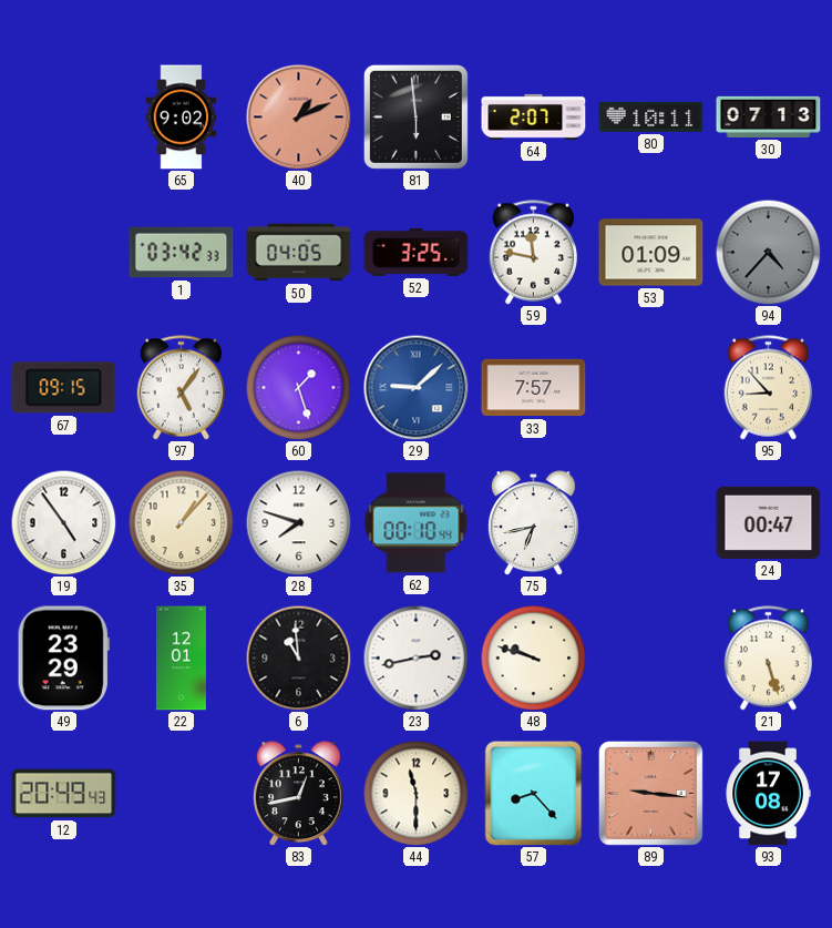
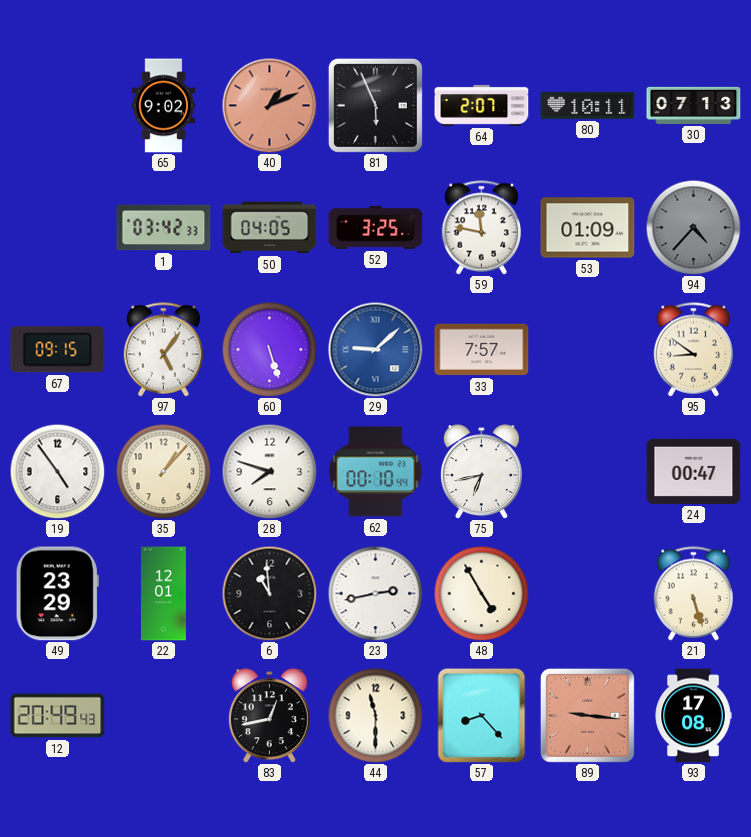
81: 5:59 -> 5:56 (375, 105)
60: 1:27 -> 5:27 (269, 349)
95: 8:53 -> 8:51 (693, 350)
48: 9:48 -> 4:55 (481, 593)
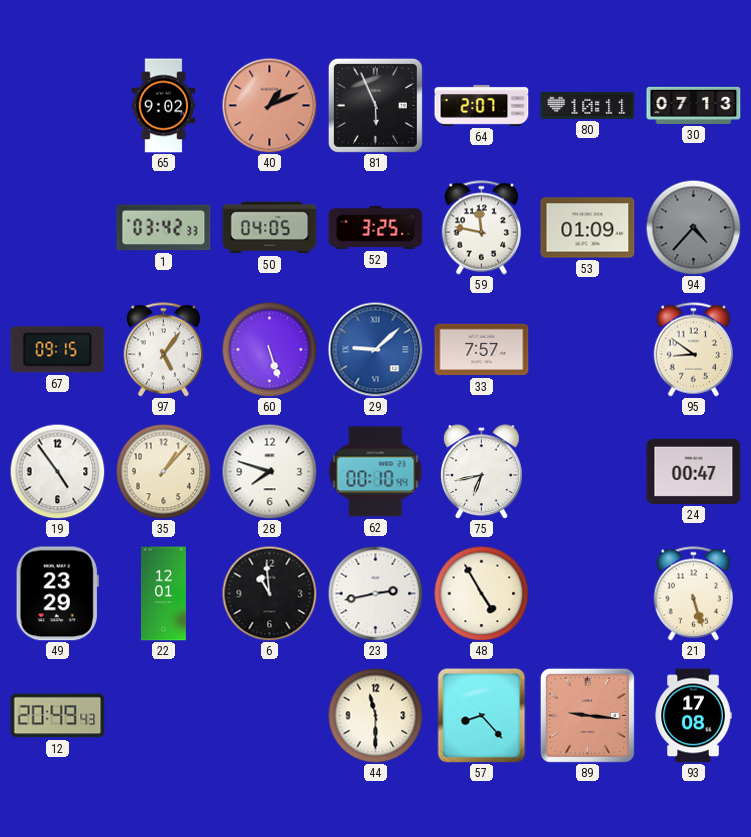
83: 12:43 -> none (269, 716)
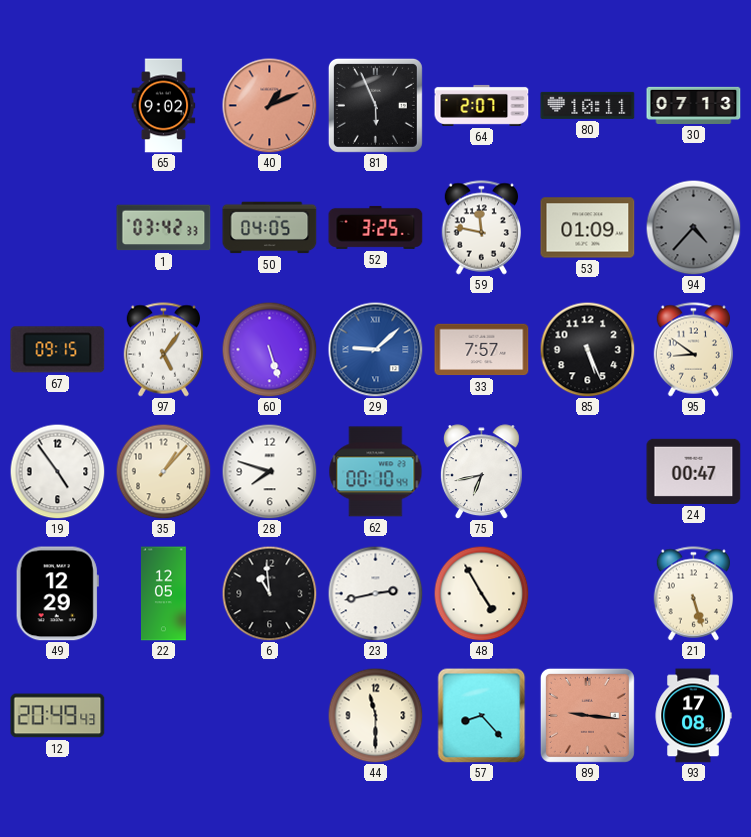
85: none -> 5:26 (587, 349)
49: 23:29 -> 12:29 (57, 594)
22: 12:01 -> 12:05 (163, 594)
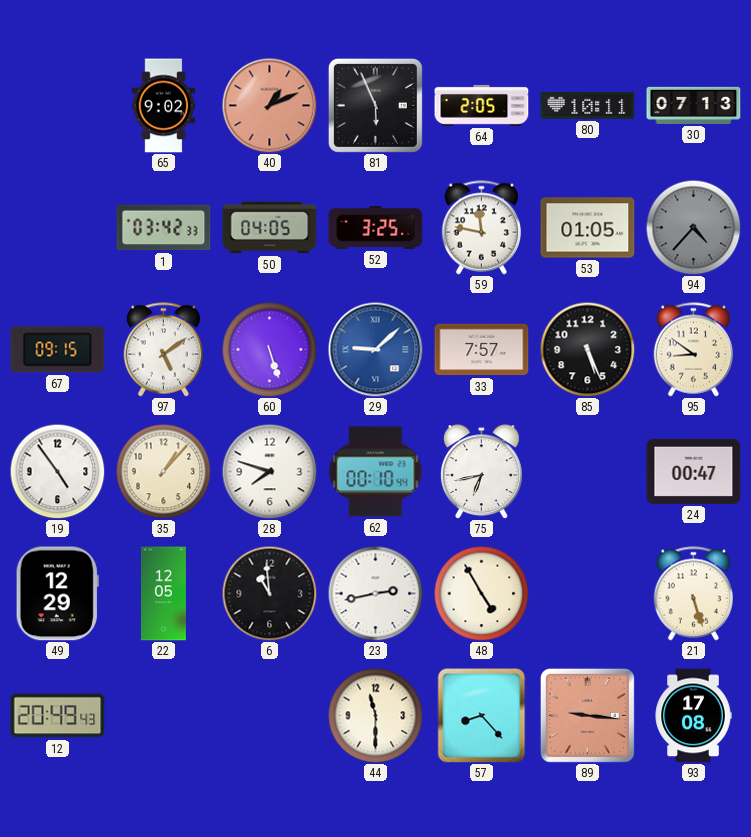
64: 2:07 -> 2:05 (482, 105)
53: 01:09 -> 01:05 (588, 228)
97: 5:06 -> 5:09 (163, 350)
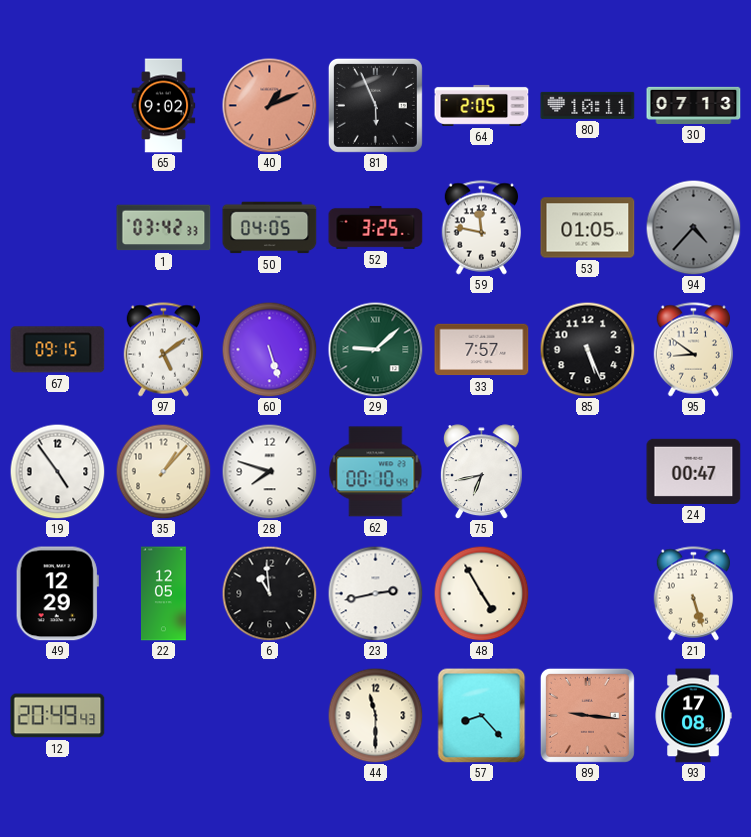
29 dial: blue -> green (375, 349)
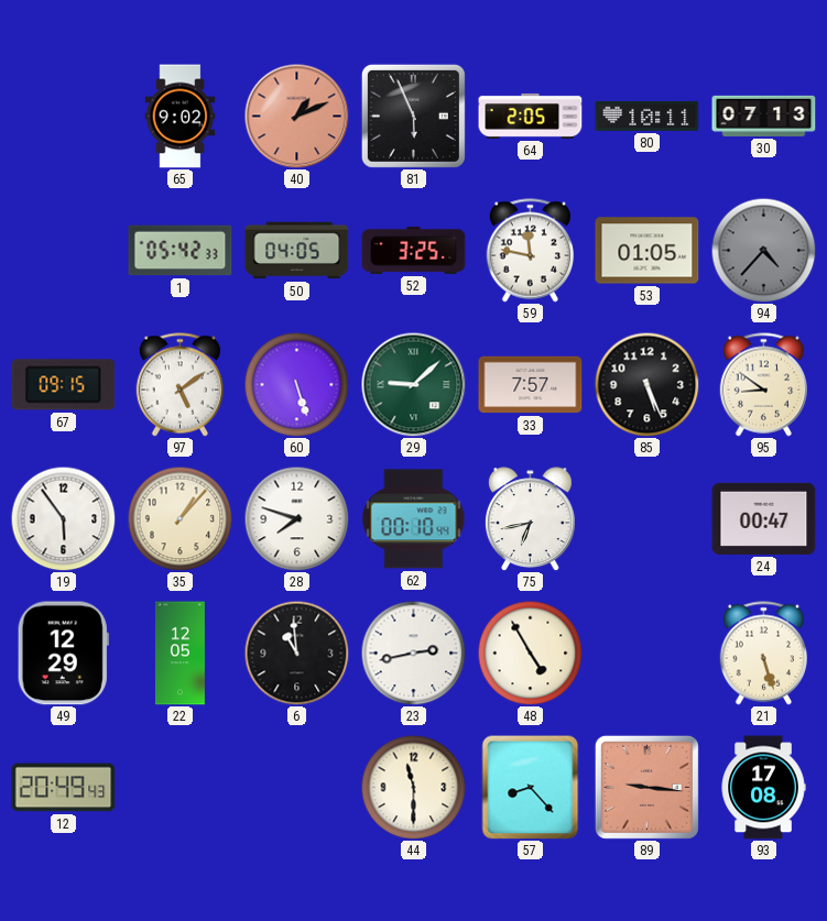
1: 03:42 -> 05:42 (181, 251)
19: 4:54 -> 5:54 (63, 518)
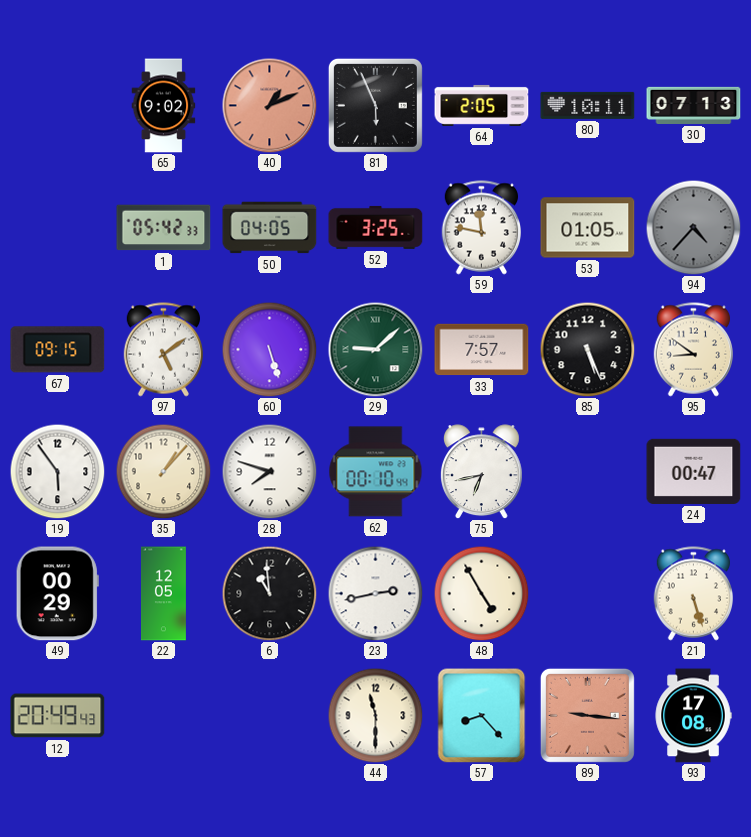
49: 12:29 -> 00:29 (57, 594)
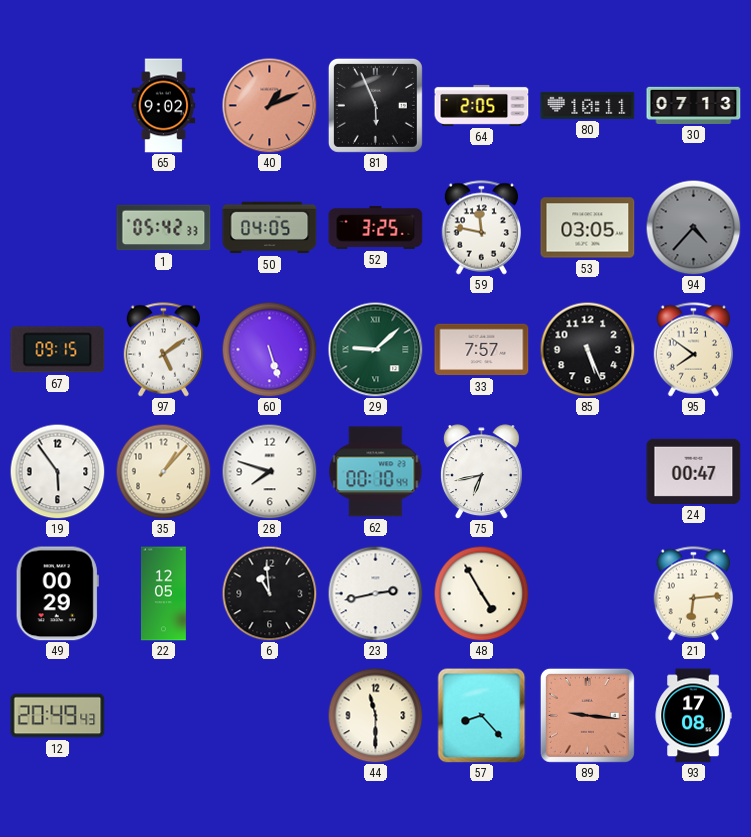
53: 01:05 -> 03:05 (588, 228)
95: 8:51 -> 7:51 (693, 350)
21: 5:27 -> 6:14 (693, 594)
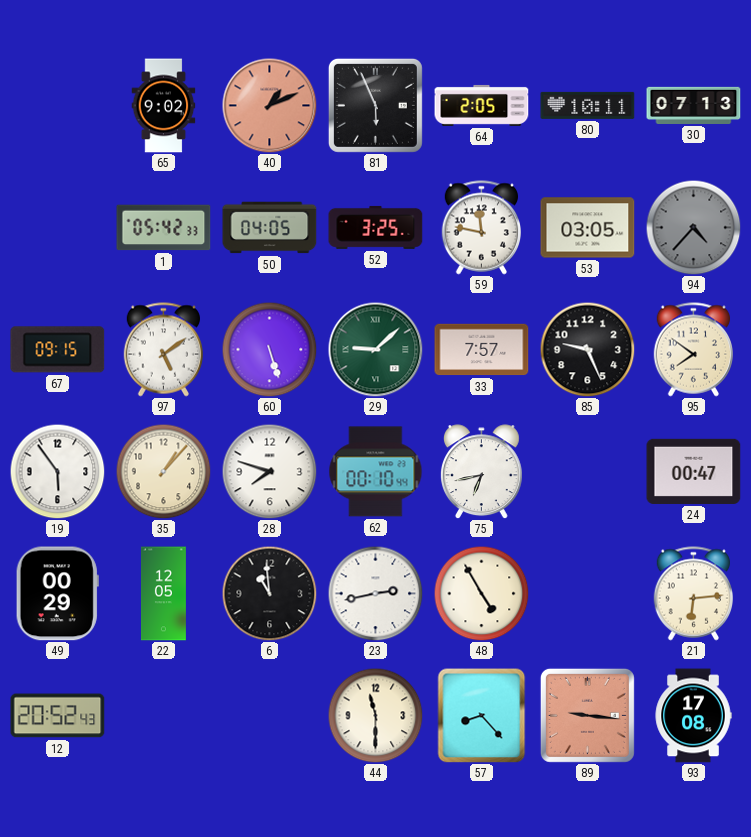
85: 5:26 -> 9:26 (587, 349)
12: 20:49 -> 20:52 (58, 716)
